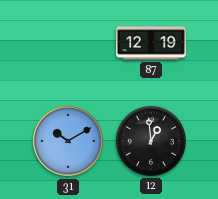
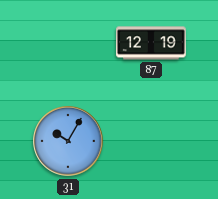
31: 10:10 -> 10:05 (68, 141)
12: 12:59 -> none (151, 141)
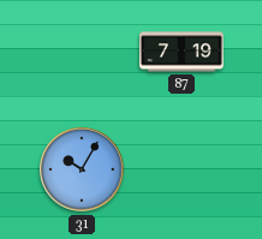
87: 12:19 -> 7:19 (181, 52)
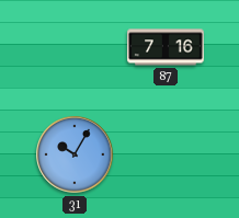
87: 7:19 -> 7:16 (166, 47)
